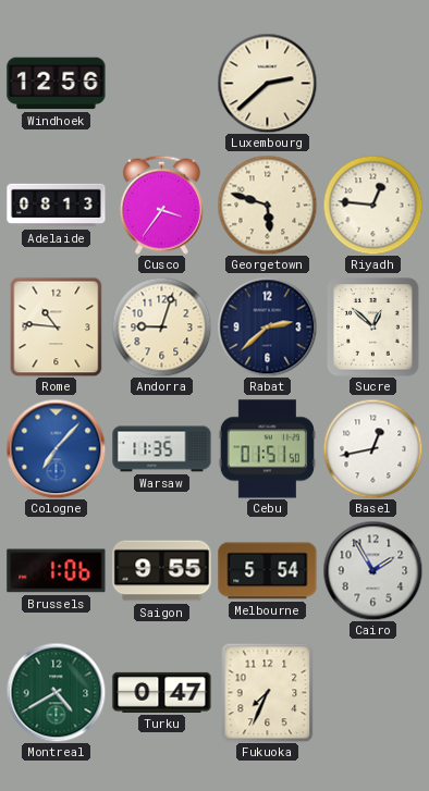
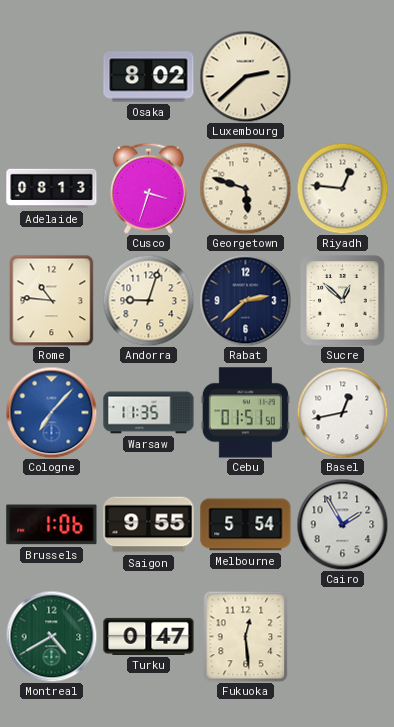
Windhoek: 12:56 -> none (57, 84)
Osaka: none -> 8:02 (149, 77)
Cusco: 3:36 -> 3:33 (148, 188)
Fukuoka: 7:34 -> 12:29 (246, 636)
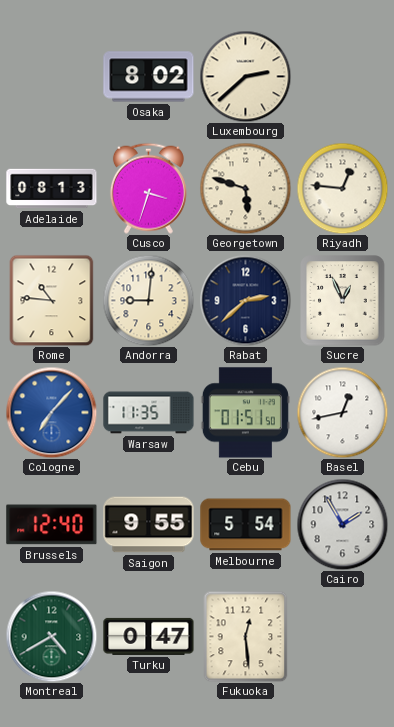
Andorra: 9:03 -> 9:01 (148, 300)
Sucre: 12:52 -> 12:56 (343, 301)
Brussels: 1:06 -> 12:40 (52, 525)
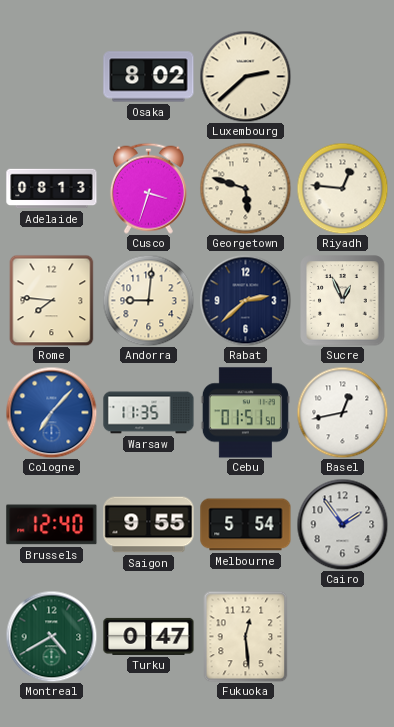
Rome: 10:46 -> 7:46 (52, 300)
Cairo: 1:55 -> 1:54 (342, 524)
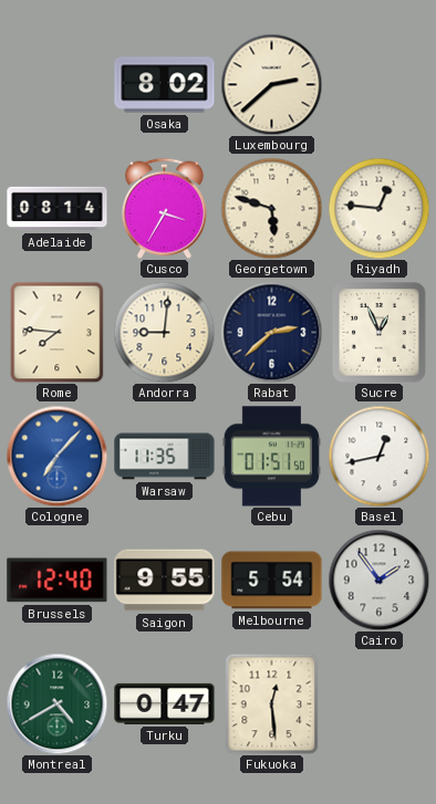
Adelaide: 08:13 -> 08:14 (58, 209)
Cusco: 3:33 -> 3:35 (164, 208)
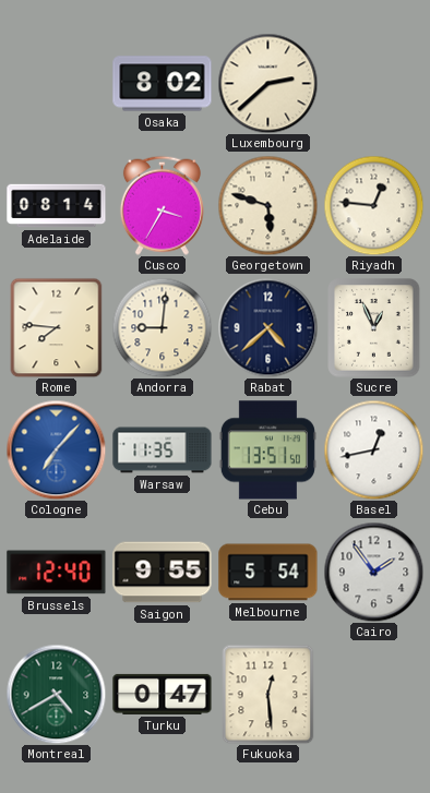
Rabat: 2:38 -> 4:38 (267, 327)
Cebu: 01:51 -> 13:51 (267, 450)
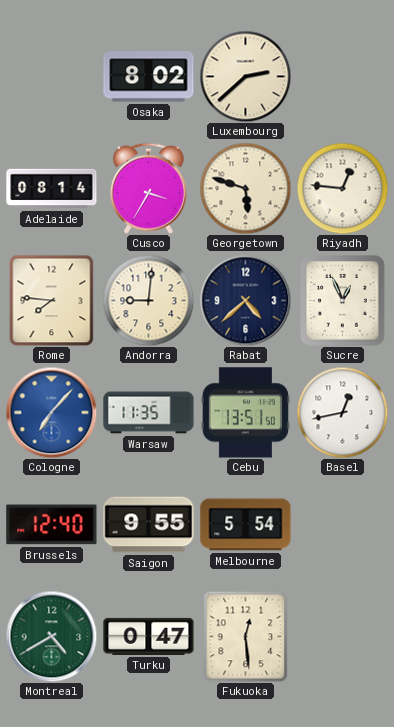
Cairo: 1:54 -> none (373, 572)
